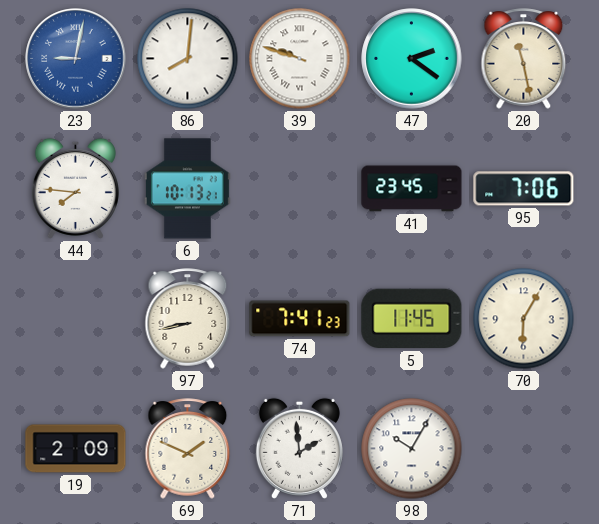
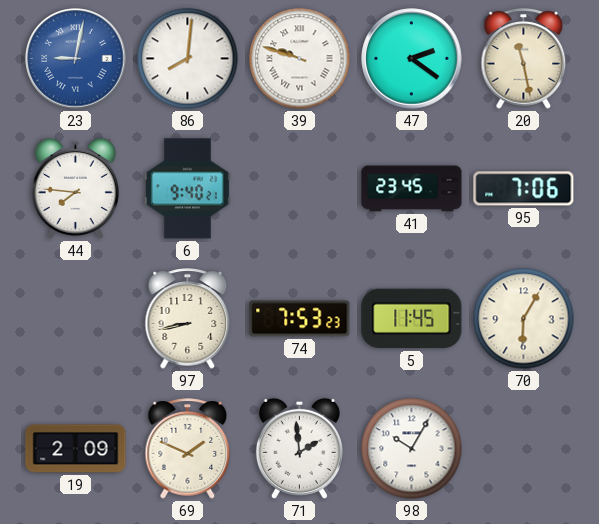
6: 10:13 -> 9:40 (187, 189)
74: 7:41 -> 7:53 (300, 319)
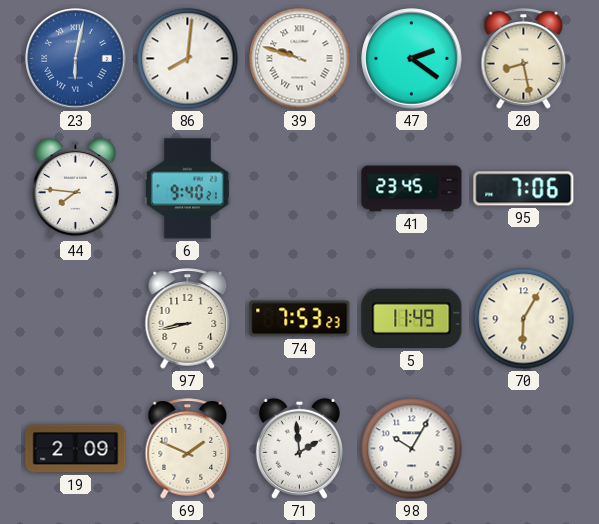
23: 9:02 -> 6:02 (76, 59)
20: 11:28 -> 8:28 (524, 59)
5: 11:45 -> 11:49 (412, 319)
